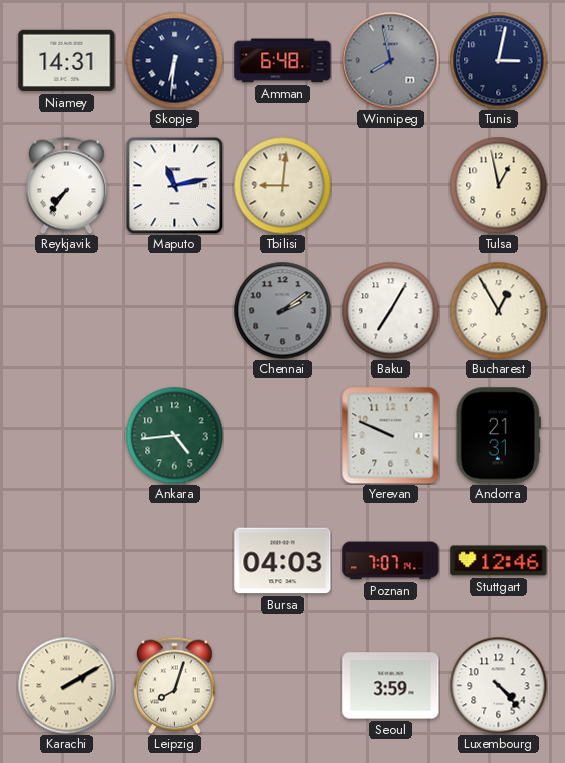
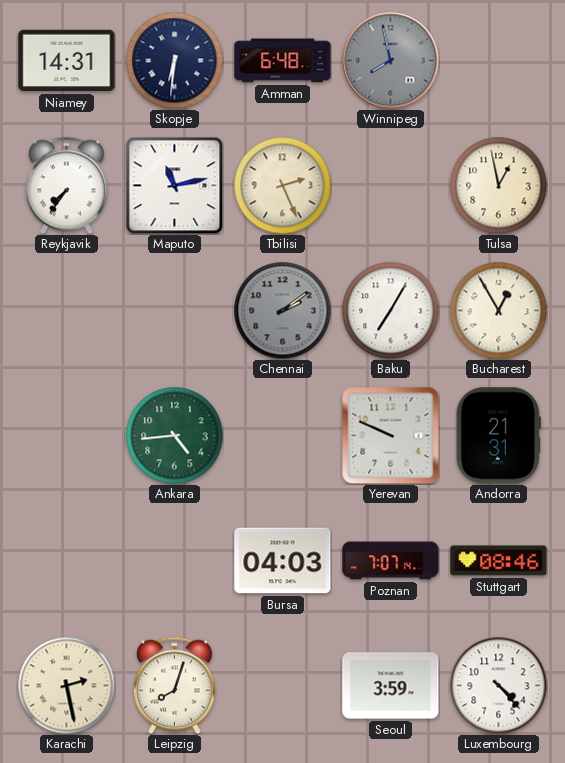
Tunis: 3:02 -> none (498, 60)
Tbilisi: 9:01 -> 2:26 (282, 185)
Stuttgart: 12:46 -> 08:46 (499, 561)
Karachi: 2:10 -> 2:28 (66, 685)
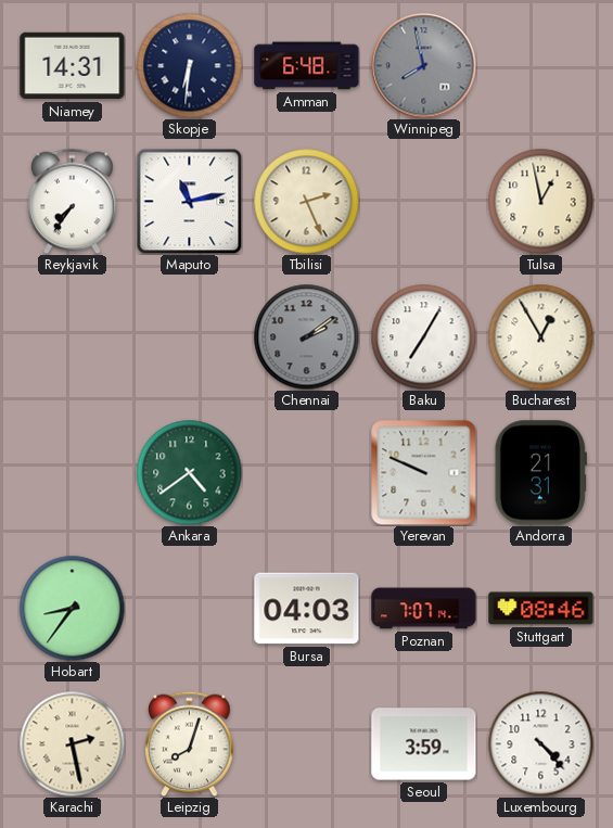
Ankara: 4:44 -> 4:39 (189, 472)
Hobart: none -> 8:36 (72, 608)
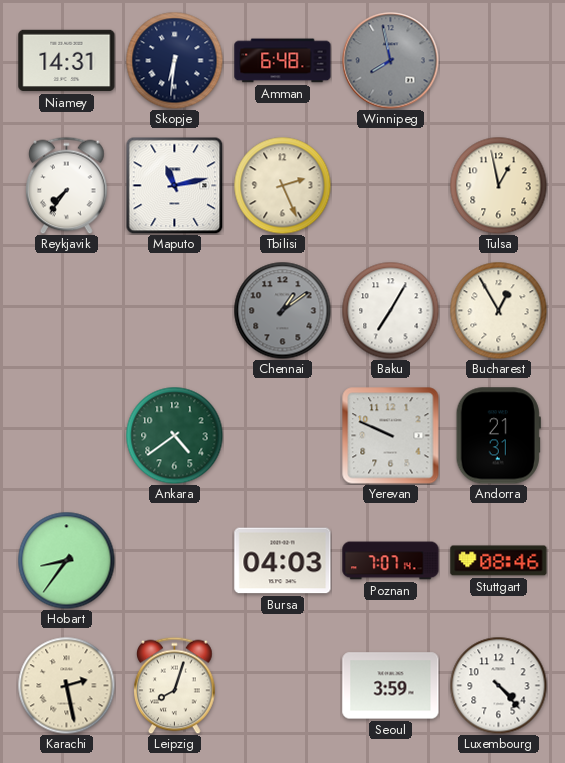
Chennai: 2:09 -> 1:09 (282, 310)
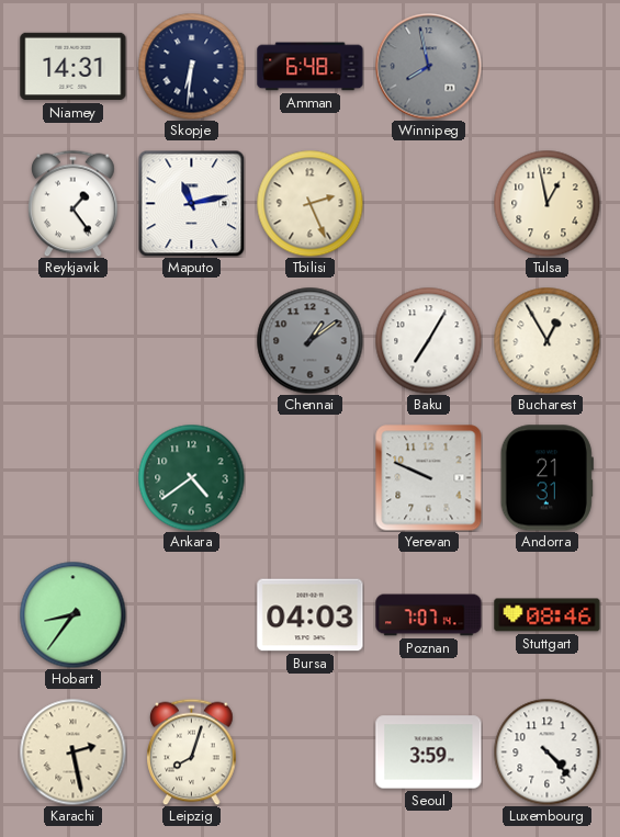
Reykjavik: 7:36 -> 1:24 (74, 203)
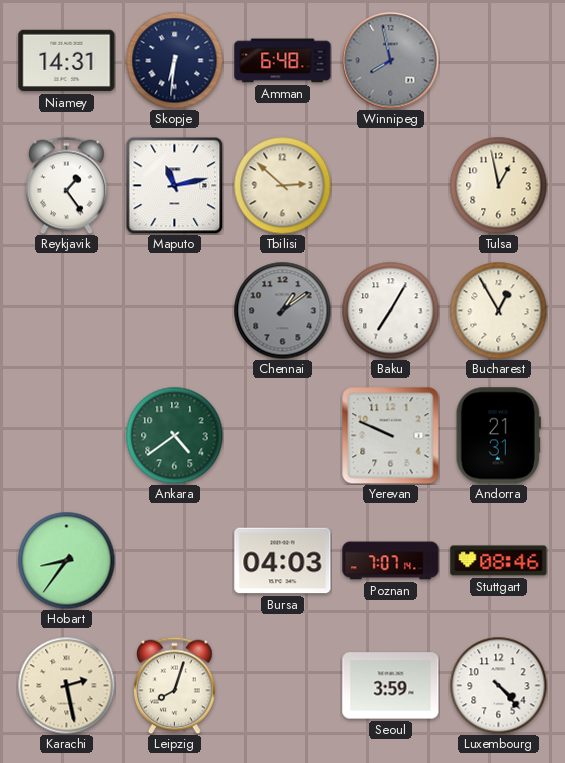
Tbilisi: 2:26 -> 2:52 (282, 185)
